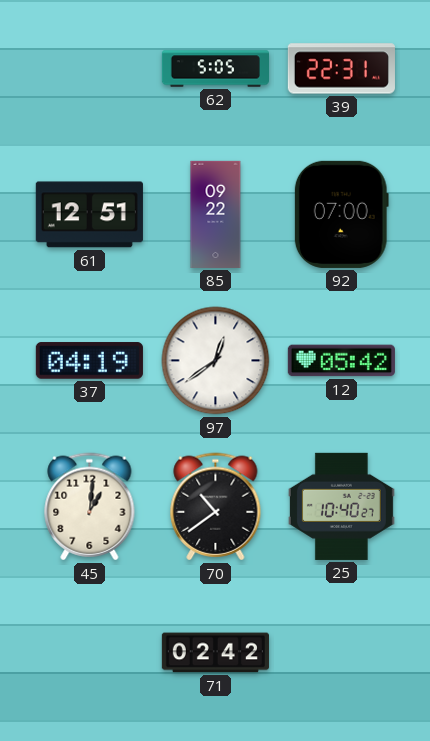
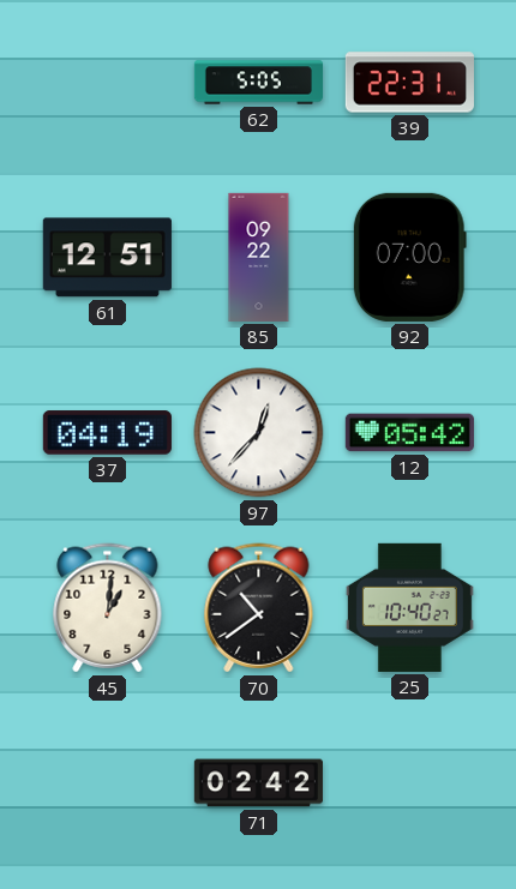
97: 12:39 -> 12:37 (259, 433)
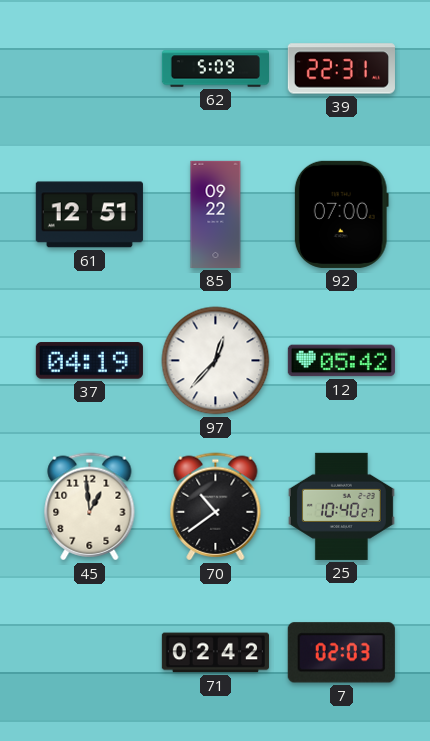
62: 5:05 -> 5:09 (215, 69)
45: 1:01 -> 12:59 (90, 507)
7: none -> 02:03 (341, 653)
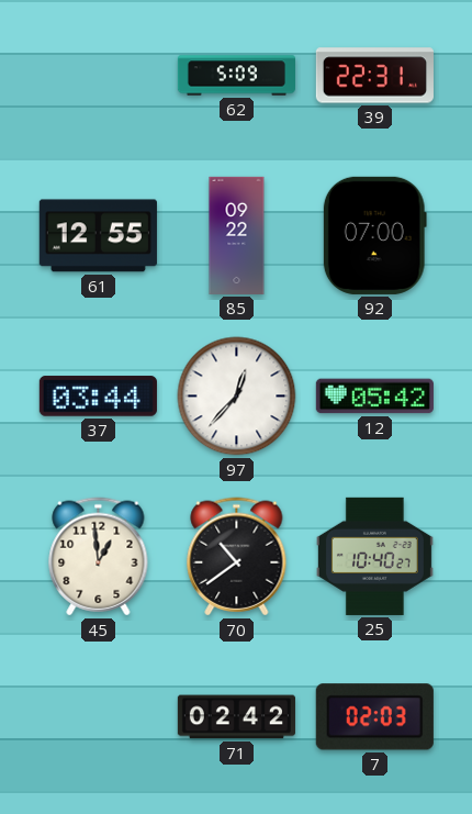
61: 12:51 -> 12:55 (98, 236)
37: 04:19 -> 03:44 (98, 397)
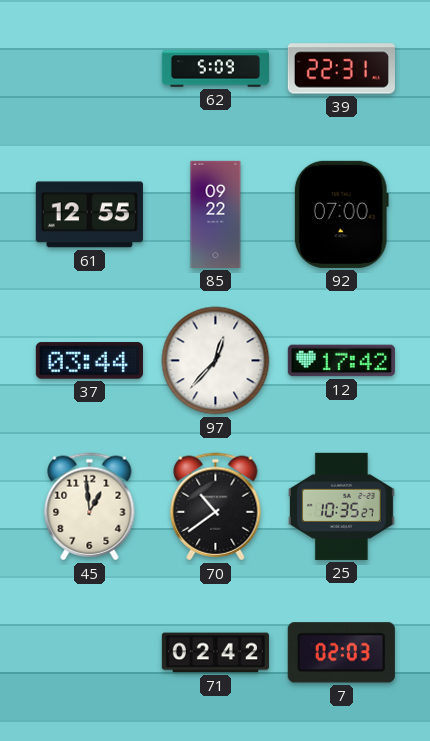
12: 05:42 -> 17:42 (341, 361)
25: 10:40 -> 10:35 (341, 506)
